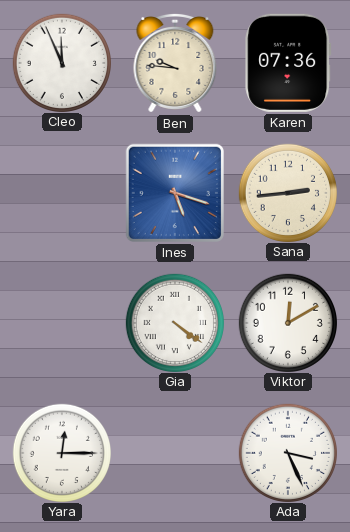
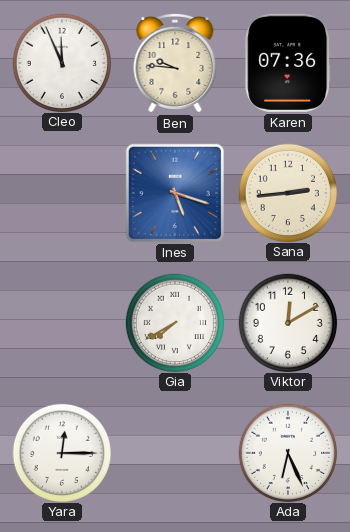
Gia: 4:21 -> 7:40 (174, 322)
Ada: 3:26 -> 6:26 (287, 452)
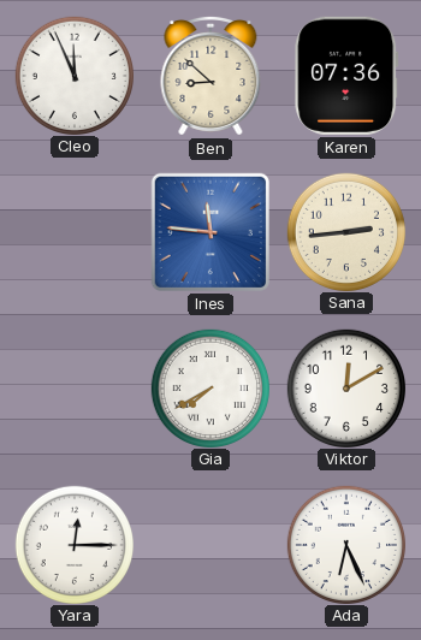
Ben: 9:46 -> 8:52 (210, 76)
Ines: 5:18 -> 11:46 (210, 232)
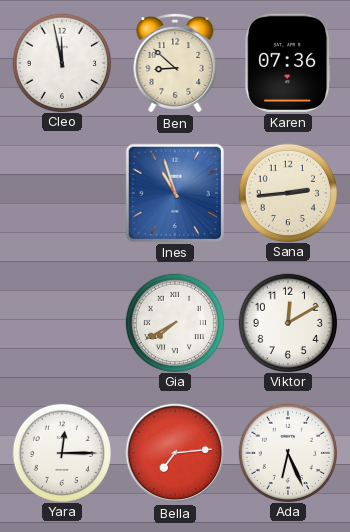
Cleo: 11:56 -> 11:58 (61, 62)
Ines: 11:46 -> 10:57 (175, 193)
Bella: none -> 7:14 (175, 453)
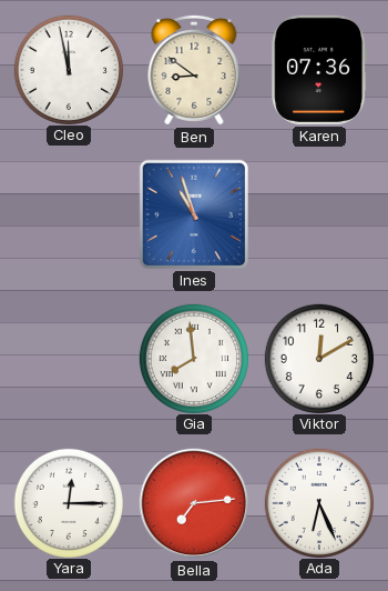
Ben: 8:52 -> 8:51 (194, 70)
Sana: 2:44 -> none (287, 192)
Gia: 7:40 -> 7:59 (193, 358)
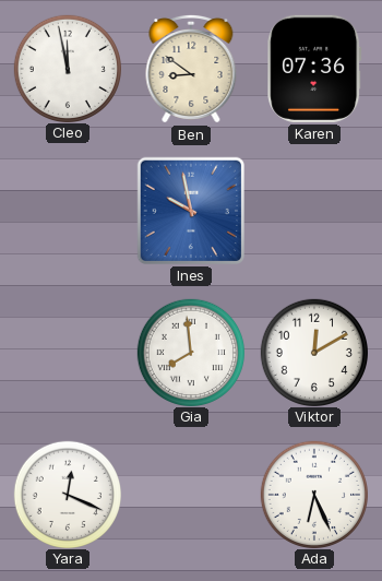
Ines: 10:57 -> 9:58 (191, 211)
Yara: 12:15 -> 12:19 (67, 494)
Bella: 7:14 -> none (194, 503)
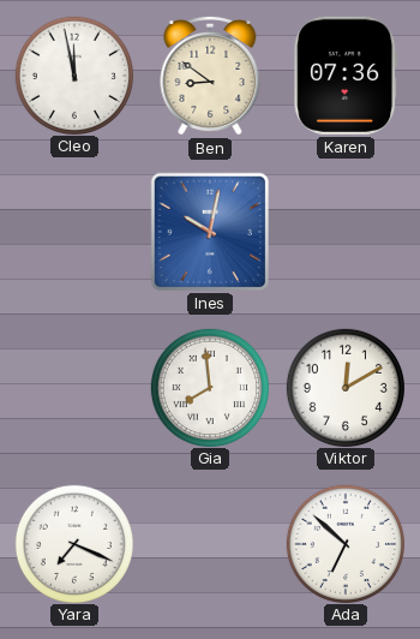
Ines: 9:58 -> 10:02 (210, 232)
Yara: 12:19 -> 7:19 (73, 543)
Ada: 6:26 -> 6:52 (344, 543)
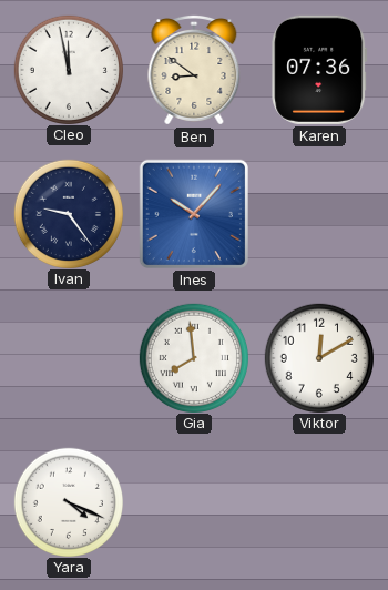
Ivan: none -> 9:24 (68, 213)
Ines: 10:02 -> 10:07 (194, 214)
Yara: 7:19 -> 4:19 (68, 501)
Ada: 6:52 -> none (344, 543)
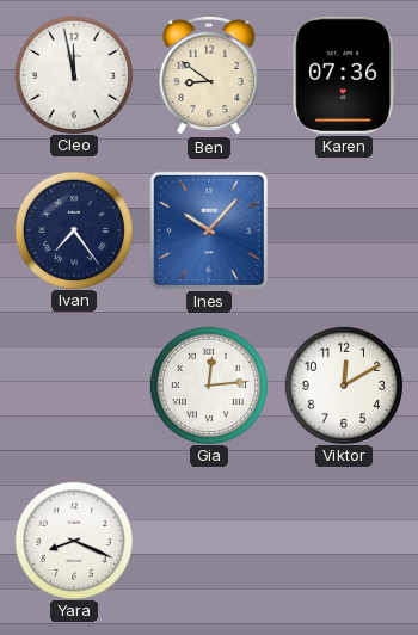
Ivan: 9:24 -> 7:24 (73, 229)
Gia: 7:59 -> 12:14 (208, 384)
Yara: 4:19 -> 8:19 (73, 540)
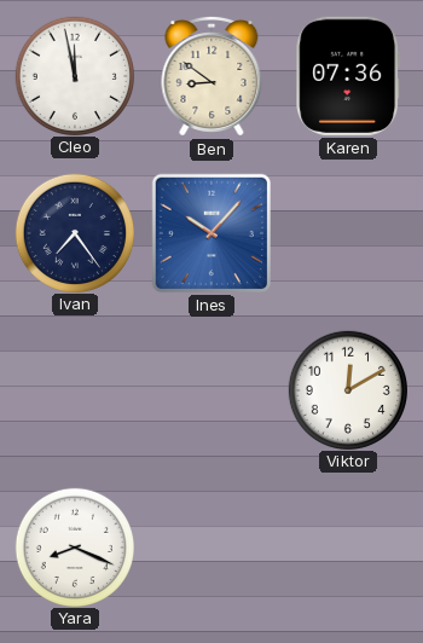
Gia: 12:14 -> none (208, 384)
